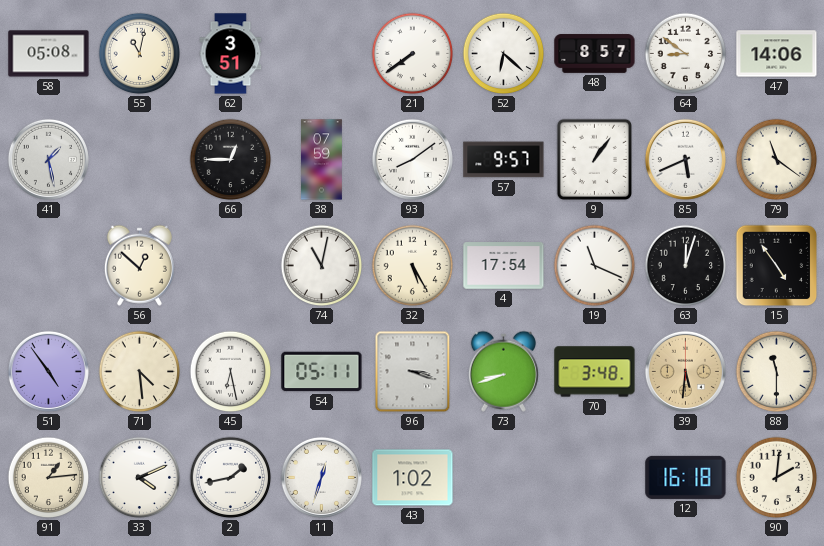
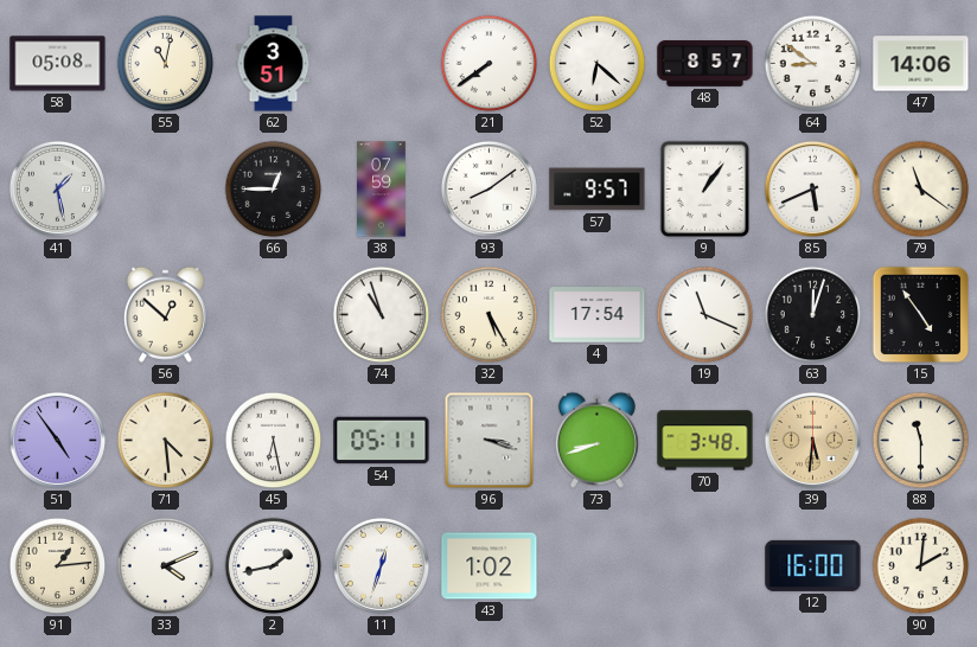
74: 11:02 -> 10:57 (382, 315)
12: 16:18 -> 16:00 (813, 565)
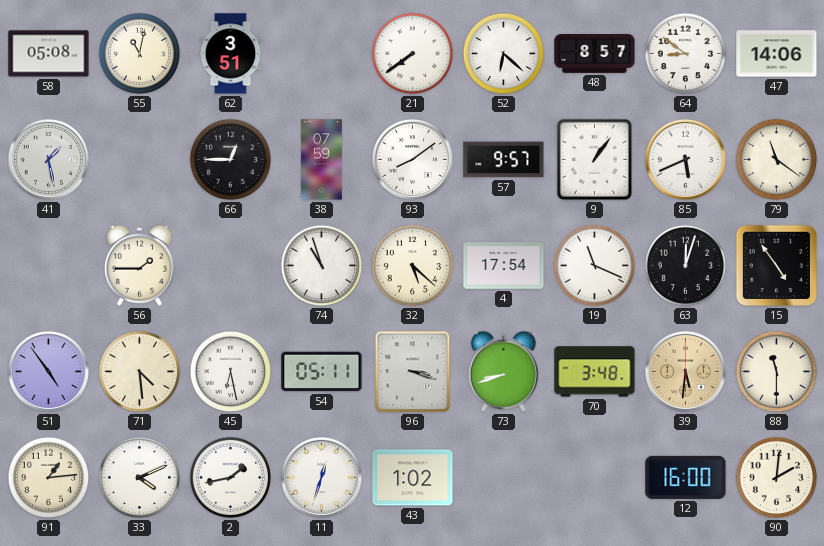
56: 12:52 -> 1:45 (139, 265)
32: 5:25 -> 5:22 (413, 266)
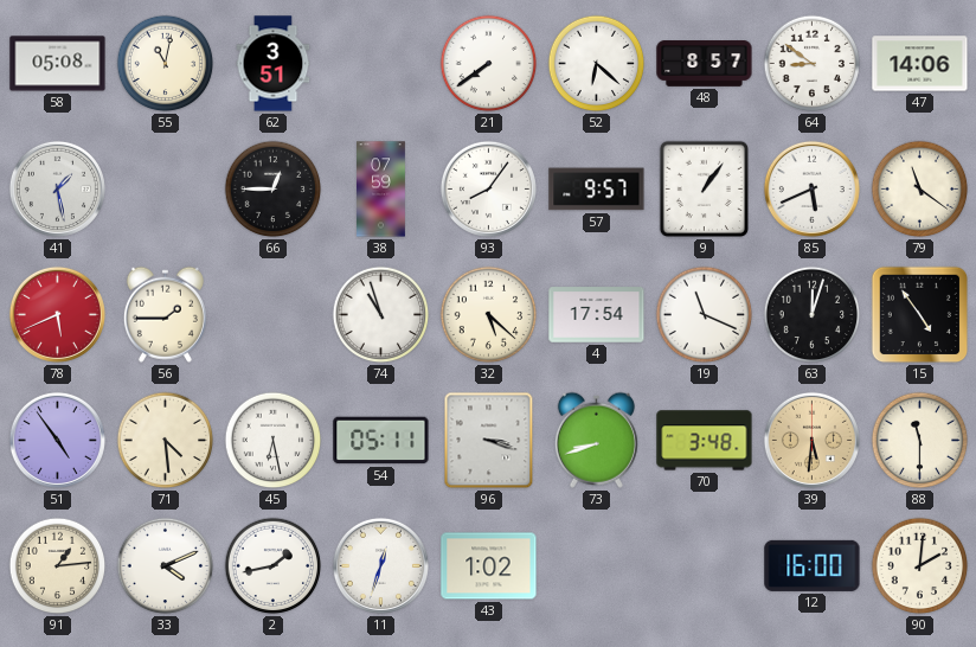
93: 8:09 -> 8:06 (488, 188)
78: none -> 5:41 (57, 314)
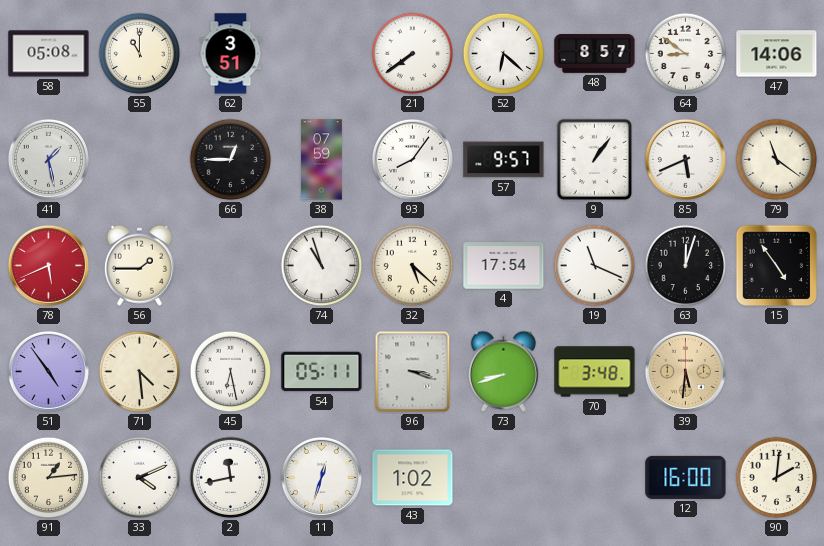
55: 11:02 -> 11:00 (140, 54)
88: 11:30 -> none (920, 441)
2: 1:43 -> 11:43 (231, 478)
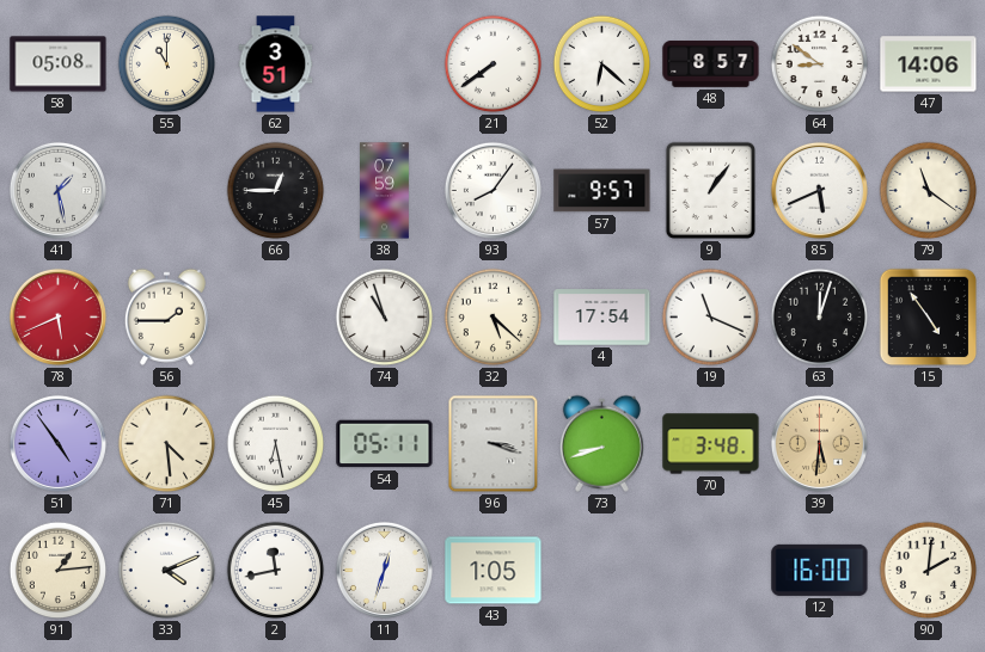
43: 1:02 -> 1:05 (494, 571)
